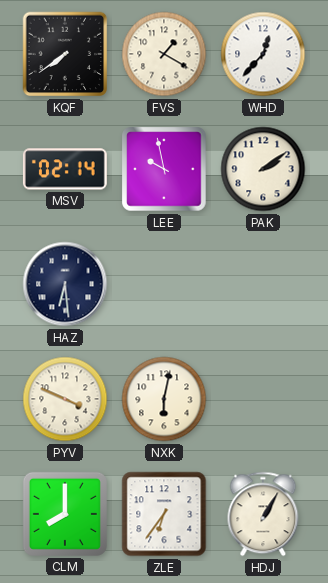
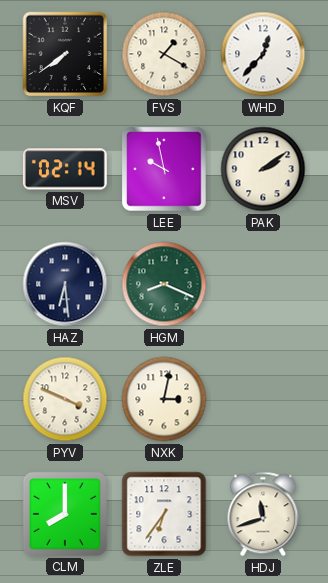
HGM: none -> 8:19 (164, 284)
NXK: 6:02 -> 3:02 (164, 399)
HDJ: 1:05 -> 11:42 (263, 514)
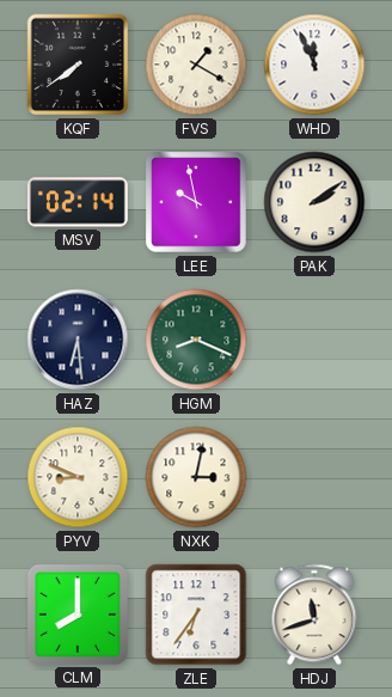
WHD: 12:37 -> 11:56 (314, 65)
PYV: 3:49 -> 8:49 (78, 477)
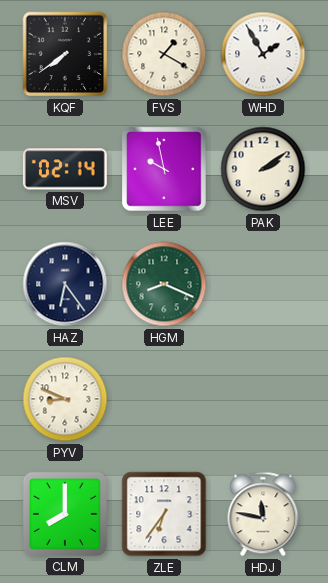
WHD: 11:56 -> 1:55 (263, 54)
HAZ: 6:29 -> 6:24 (65, 284)
NXK: 3:02 -> none (196, 477)
HDJ: 11:42 -> 11:47 (263, 514)
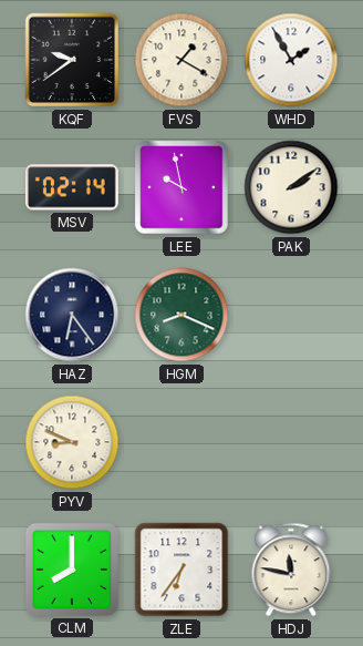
KQF: 7:39 -> 9:39 (72, 60)
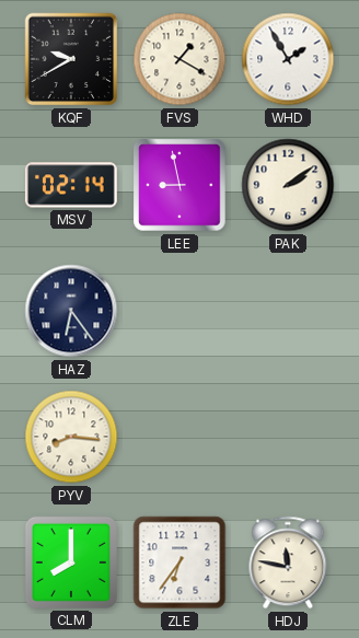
KQF: 9:39 -> 9:40 (71, 59)
LEE: 9:58 -> 8:58 (179, 185)
HGM: 8:19 -> none (181, 315)
PYV: 8:49 -> 8:16 (71, 437)
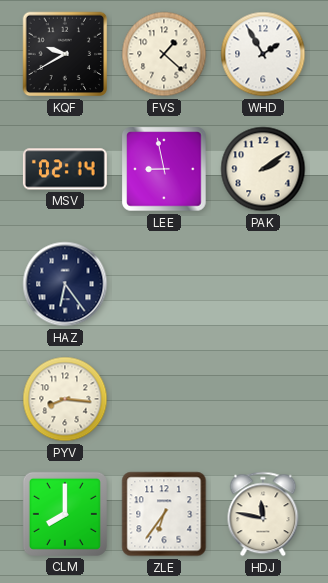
FVS: 1:20 -> 1:22 (164, 54)
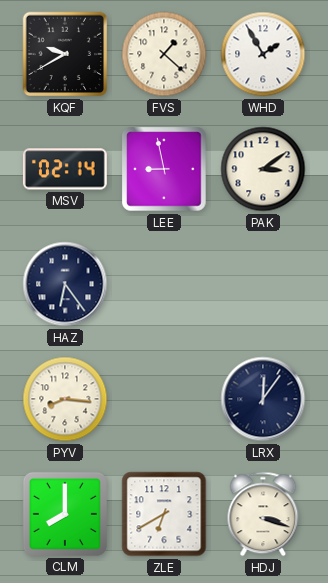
PAK: 2:09 -> 3:09 (263, 169)
LRX: none -> 12:06 (263, 399)
ZLE: 6:36 -> 6:40 (164, 514)
HDJ: 11:47 -> 3:18 (263, 514)
